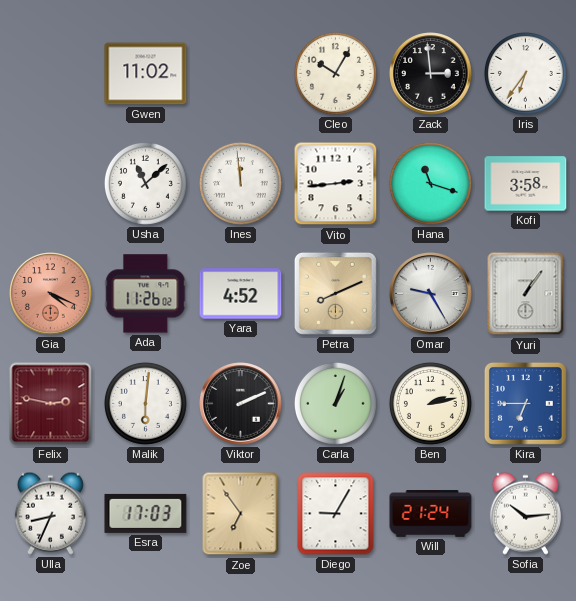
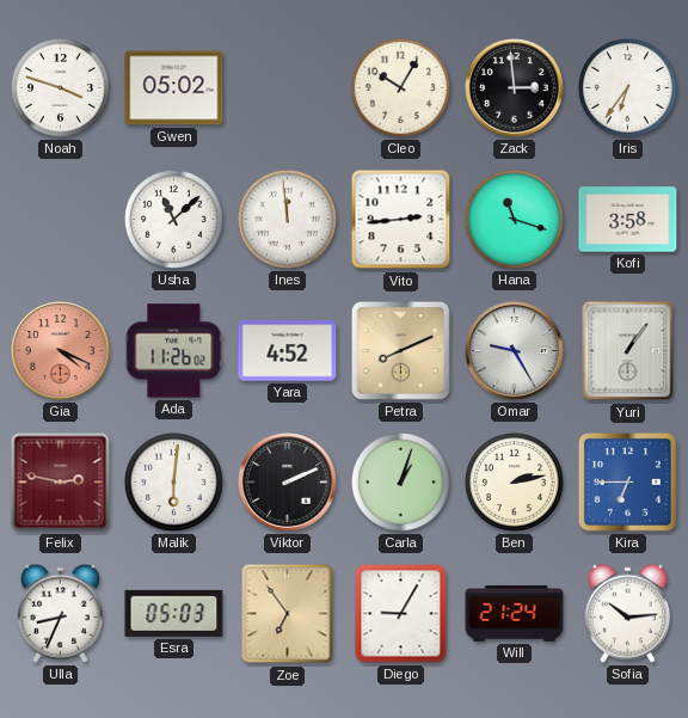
Noah: none -> 3:48 (60, 87)
Gwen: 11:02 -> 05:02 (174, 88)
Esra: 17:03 -> 05:03 (174, 613)
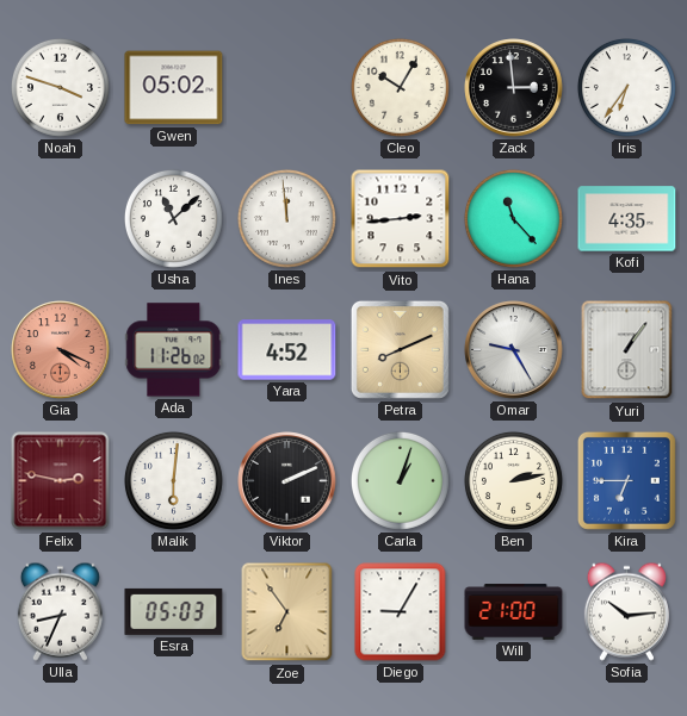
Hana: 11:18 -> 11:23 (513, 218)
Kofi: 3:58 -> 4:35 (627, 219)
Will: 21:24 -> 21:00 (514, 612)
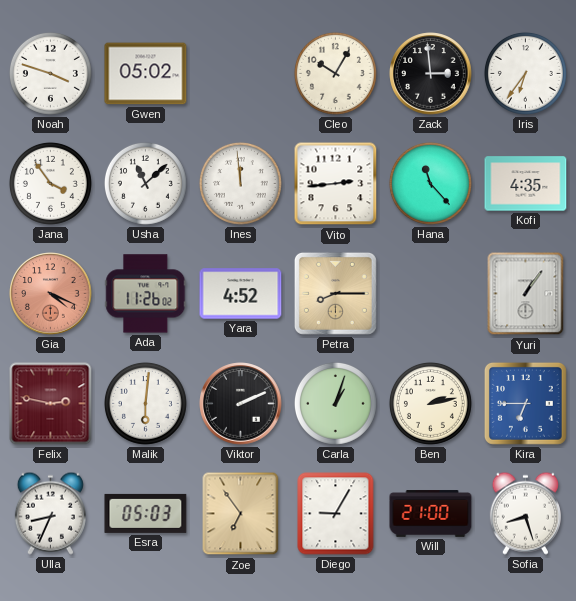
Jana: none -> 3:54 (50, 183)
Petra: 8:11 -> 8:15 (335, 293)
Omar: 9:25 -> none (514, 350)
Sofia: 10:14 -> 8:27 (525, 513)
